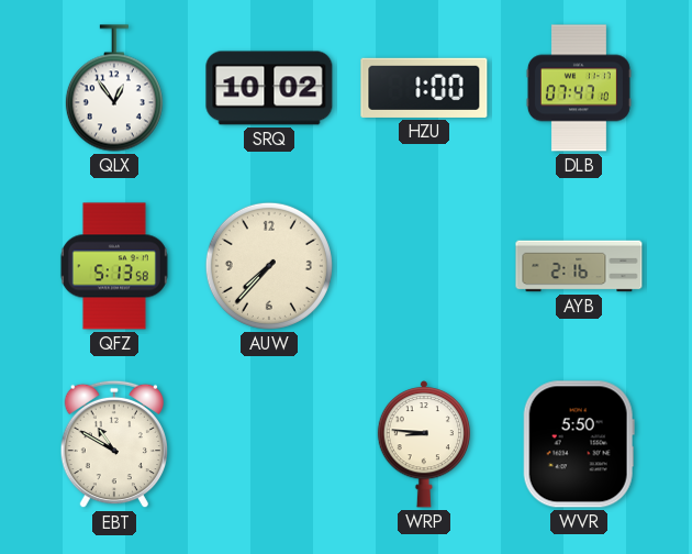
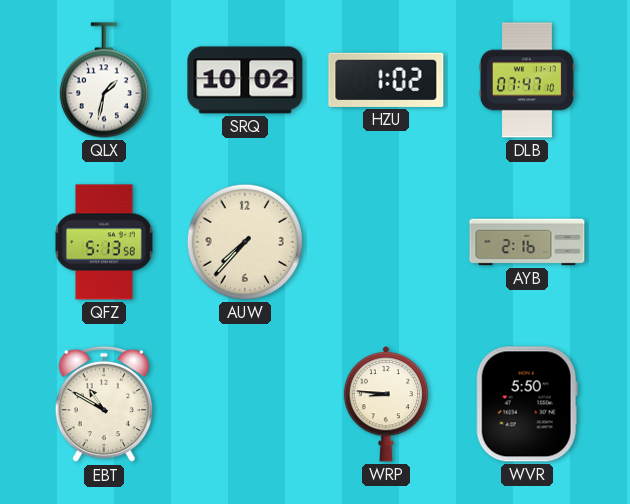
QLX: 12:54 -> 1:32 (104, 80)
HZU: 1:00 -> 1:02 (386, 80)
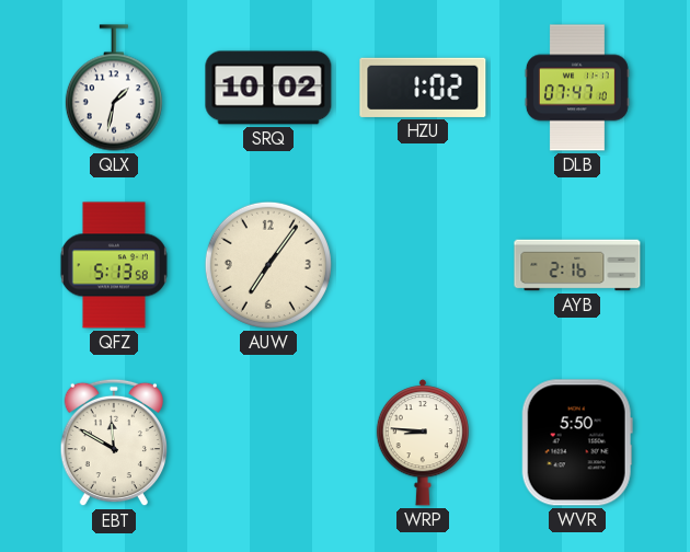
AUW: 7:37 -> 7:06 (268, 265)
EBT: 10:50 -> 11:50 (113, 442)
